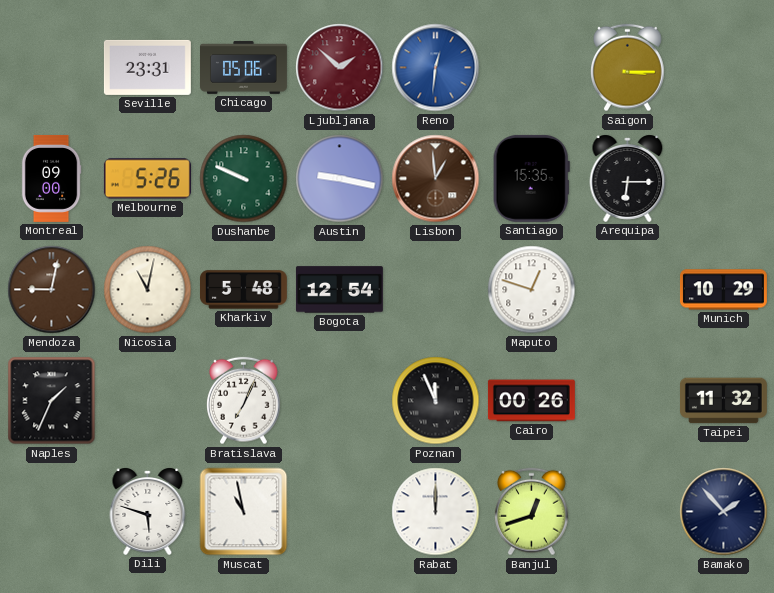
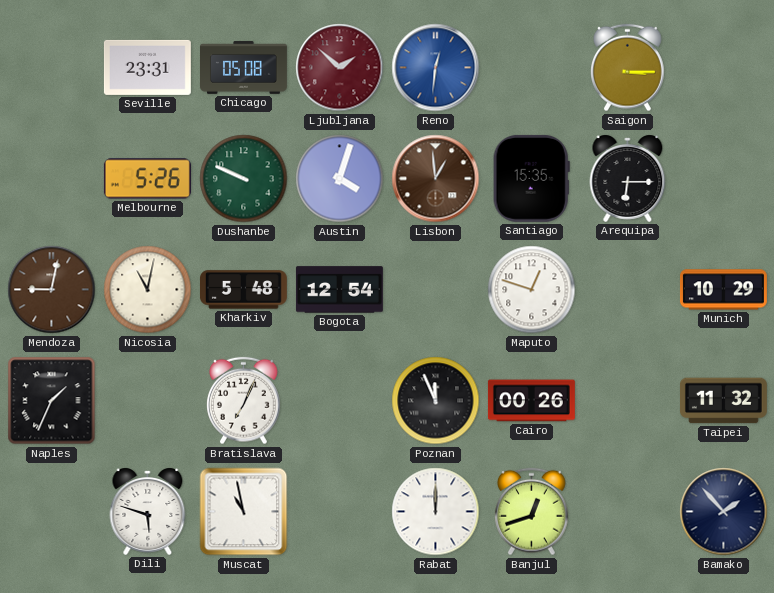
Chicago: 05:06 -> 05:08 (244, 68)
Montreal: 09:00 -> none (51, 178)
Austin: 9:17 -> 4:03 (340, 179)
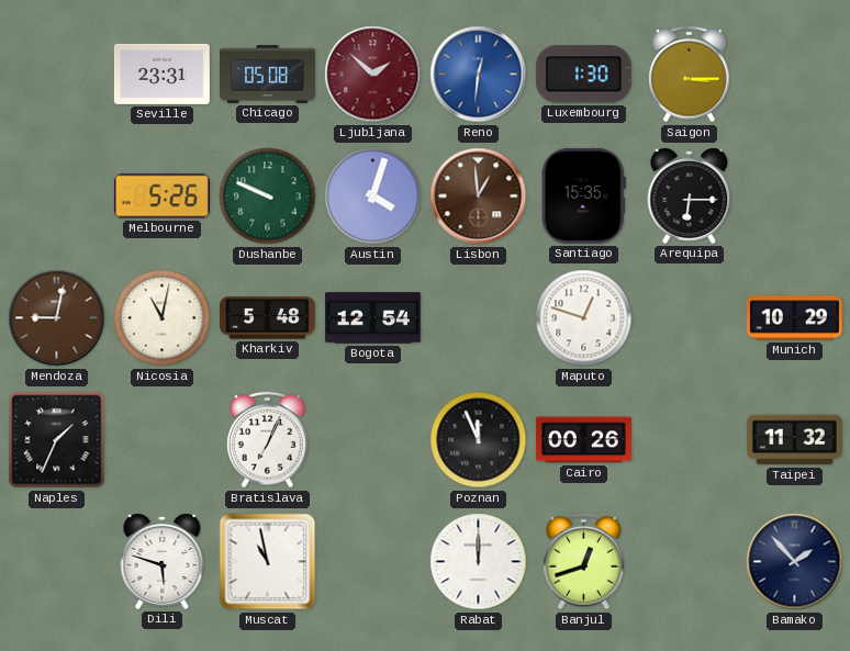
Luxembourg: none -> 1:30 (583, 75)
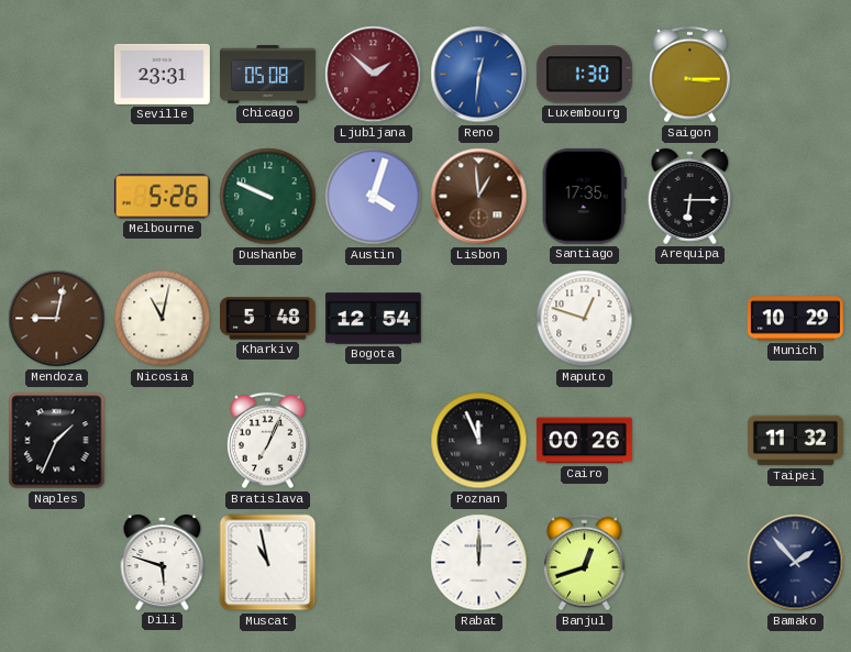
Santiago: 15:35 -> 17:35 (584, 196)
